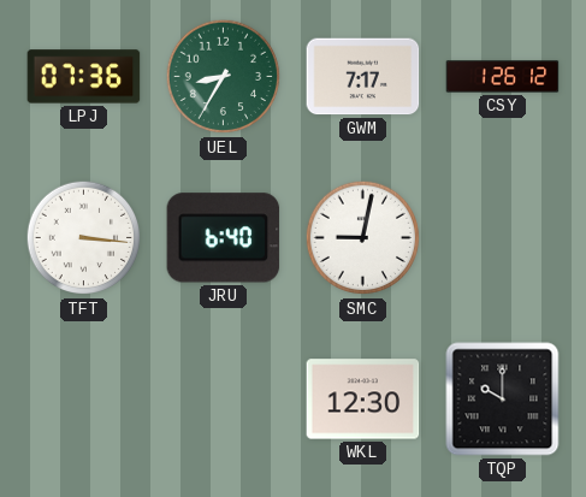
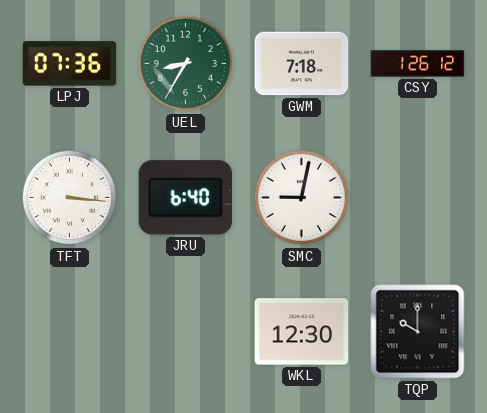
GWM: 7:17 -> 7:18 (302, 64)
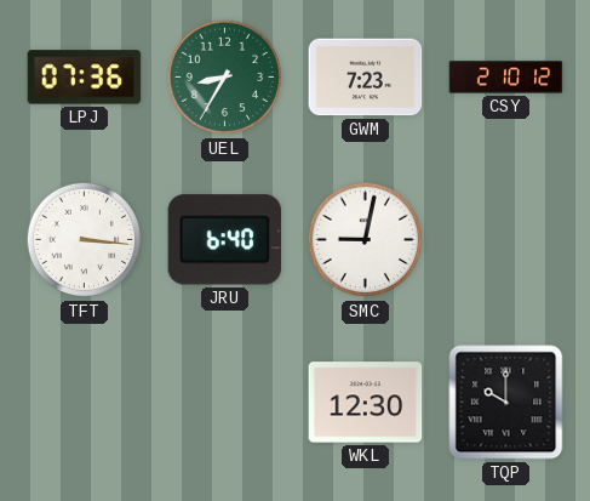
GWM: 7:18 -> 7:23 (366, 78)
CSY: 1:26 -> 2:10 (506, 78)
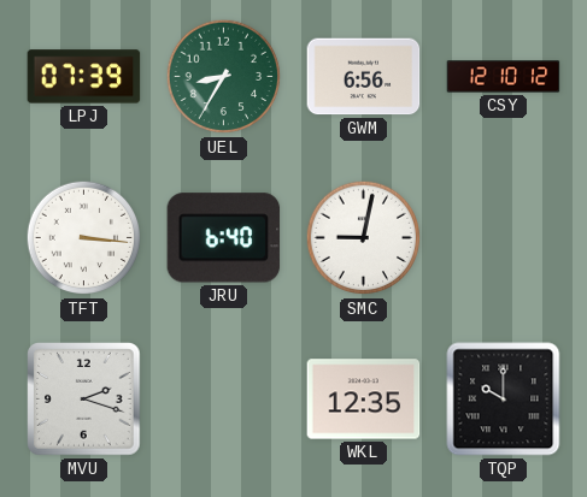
LPJ: 07:36 -> 07:39 (84, 77)
GWM: 7:23 -> 6:56 (364, 77)
CSY: 2:10 -> 12:10 (504, 77)
MVU: none -> 2:18 (84, 400)
WKL: 12:30 -> 12:35 (364, 400)
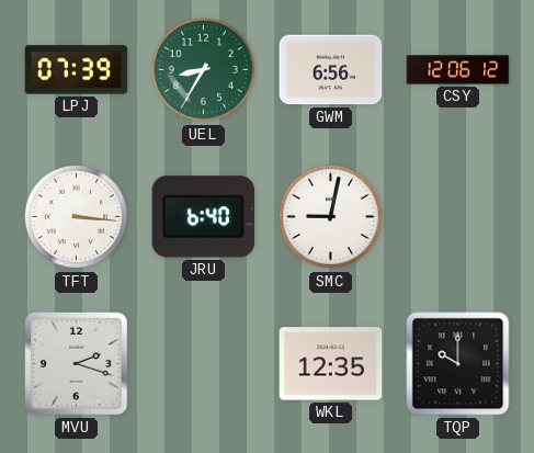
CSY: 12:10 -> 12:06 (458, 70)
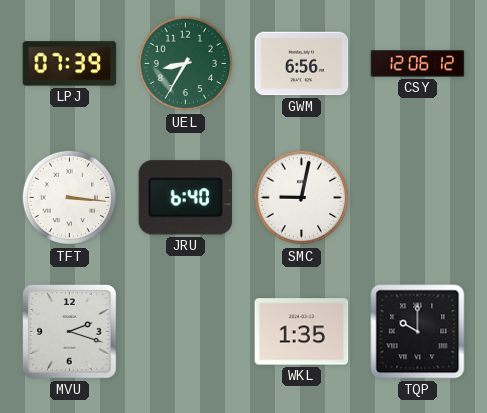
WKL: 12:35 -> 1:35 (302, 332)
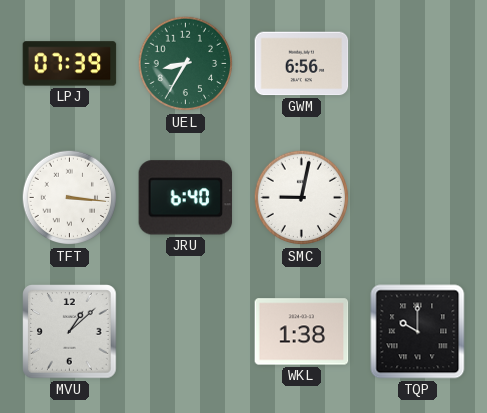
CSY: 12:06 -> none (418, 64)
MVU: 2:18 -> 1:08 (70, 332)
WKL: 1:35 -> 1:38 (302, 332)
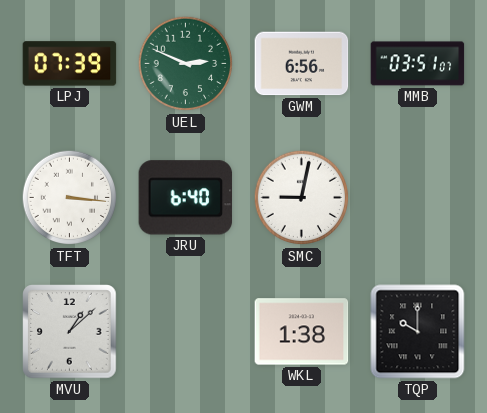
UEL: 8:35 -> 2:49 (186, 64)
MMB: none -> 03:51 (418, 64)
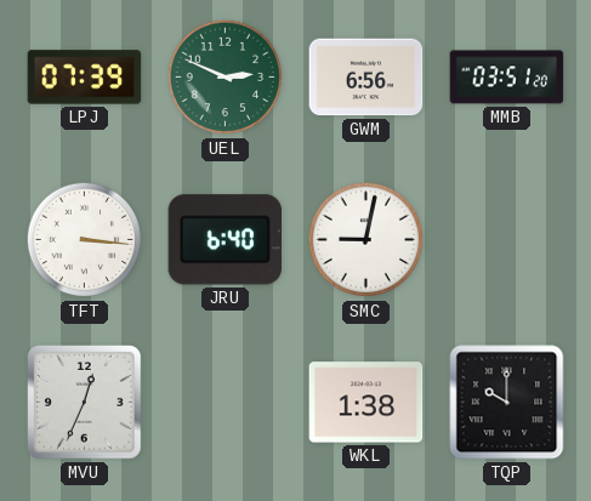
MMB: 03:51:07 -> 03:51:20 (507, 78)
MVU: 1:08 -> 12:34 (85, 403)
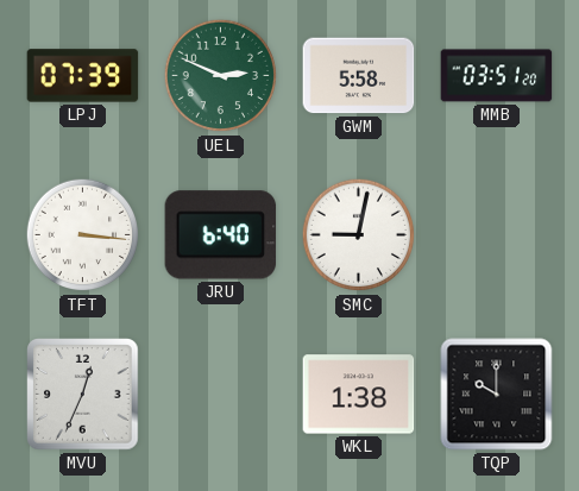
GWM: 6:56 -> 5:58 (359, 76)
